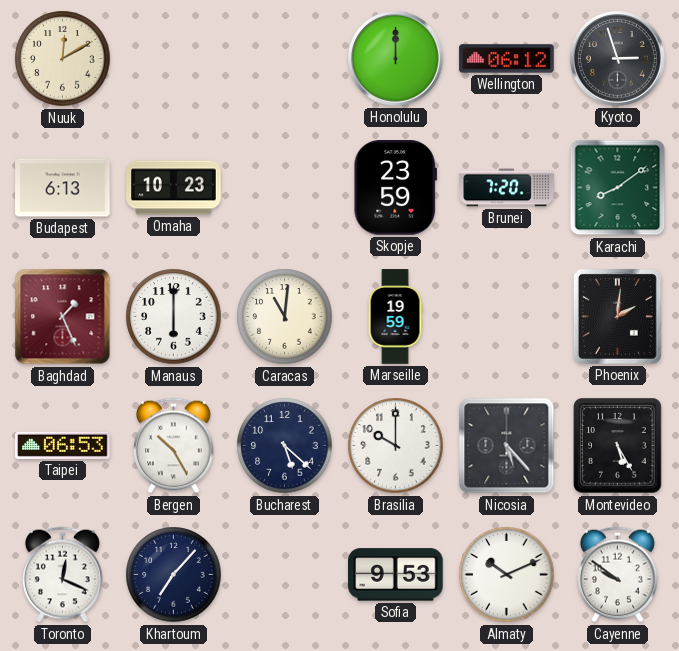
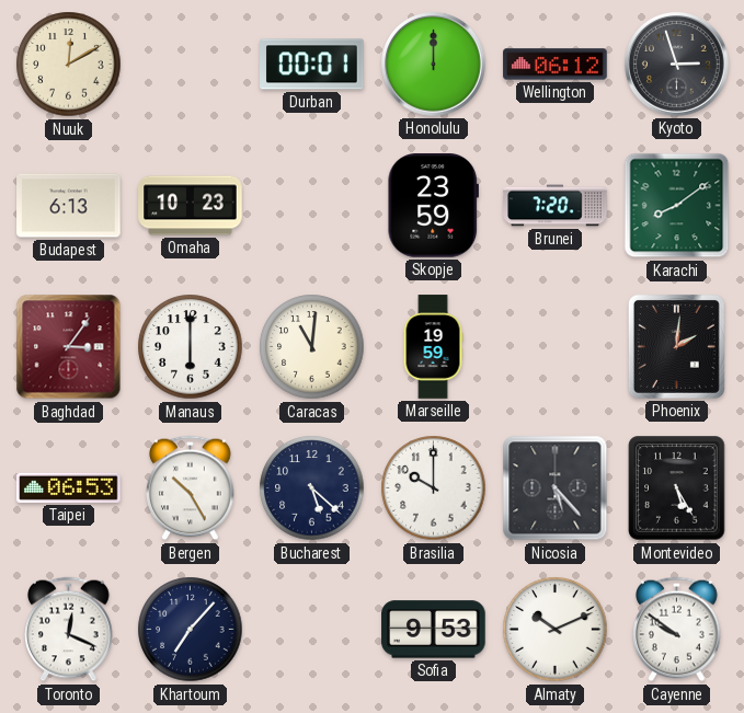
Durban: none -> 00:01 (312, 65)
Baghdad: 1:26 -> 3:06 (69, 347)
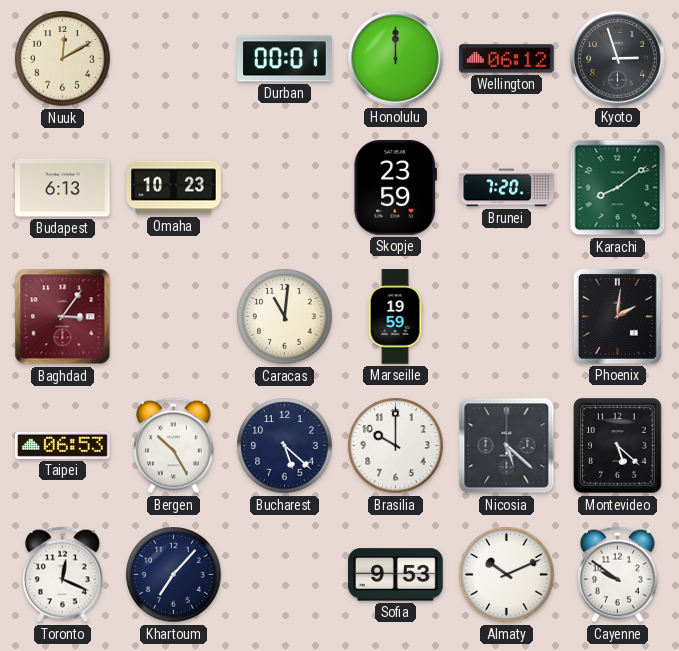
Manaus: 6:00 -> none (191, 347)
Nicosia: 5:23 -> 5:22 (507, 446)
Montevideo: 5:25 -> 5:22 (618, 446)
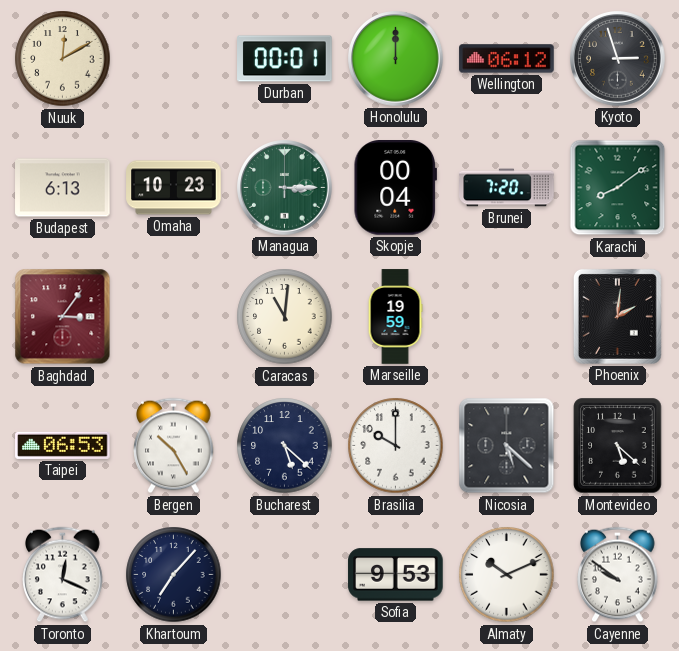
Managua: none -> 3:15 (285, 188)
Skopje: 23:59 -> 00:04 (395, 188)
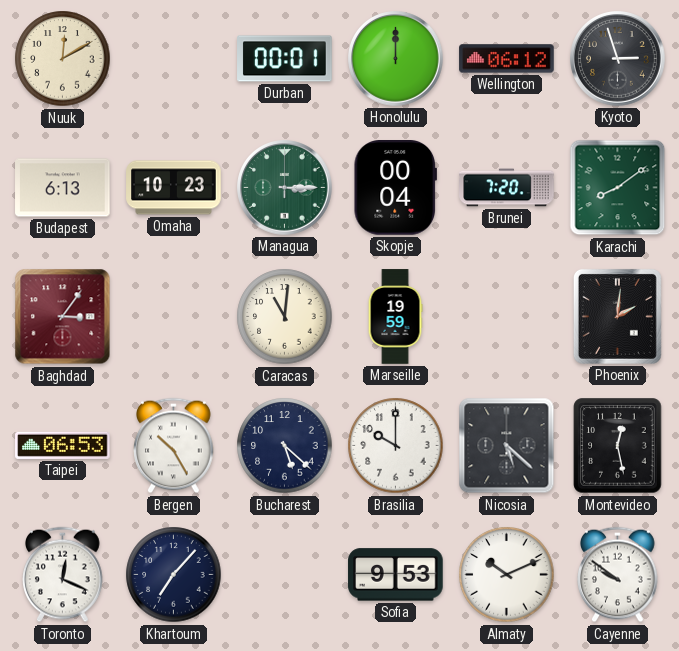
Montevideo: 5:22 -> 12:28 (618, 446)
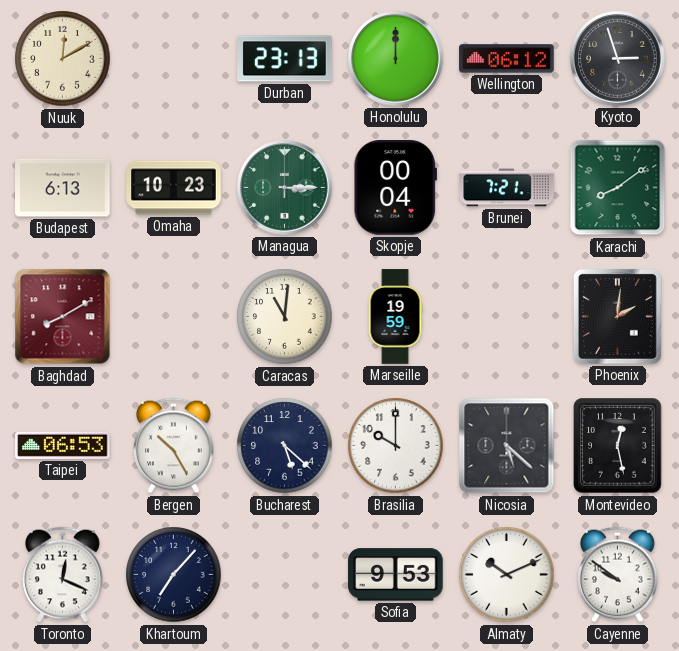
Durban: 00:01 -> 23:13 (285, 59)
Brunei: 7:20 -> 7:21 (507, 188)
Baghdad: 3:06 -> 8:10 (63, 317)
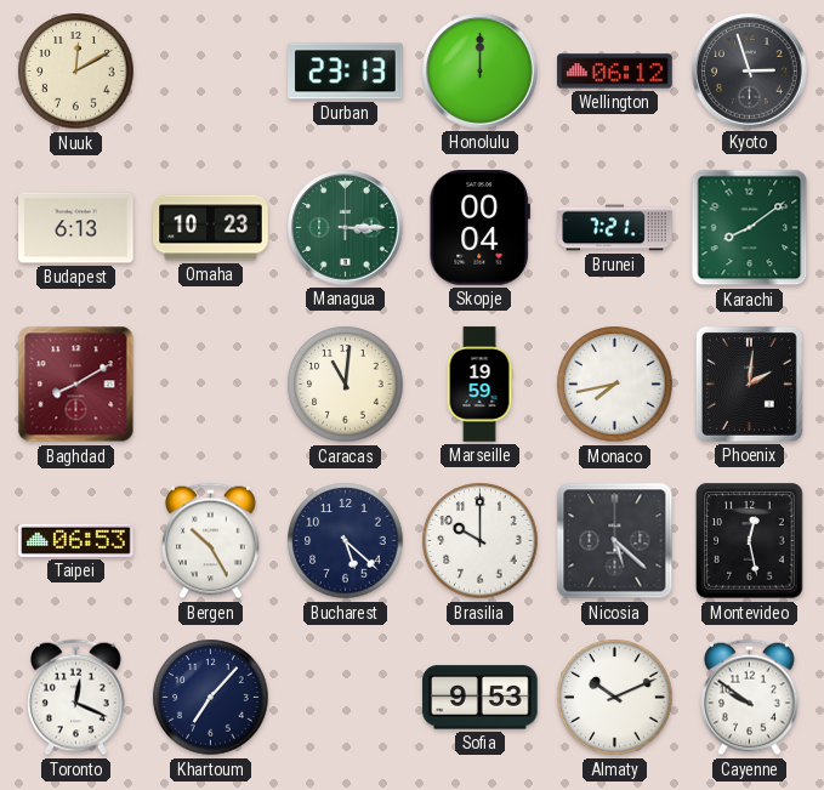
Monaco: none -> 7:43 (615, 385)
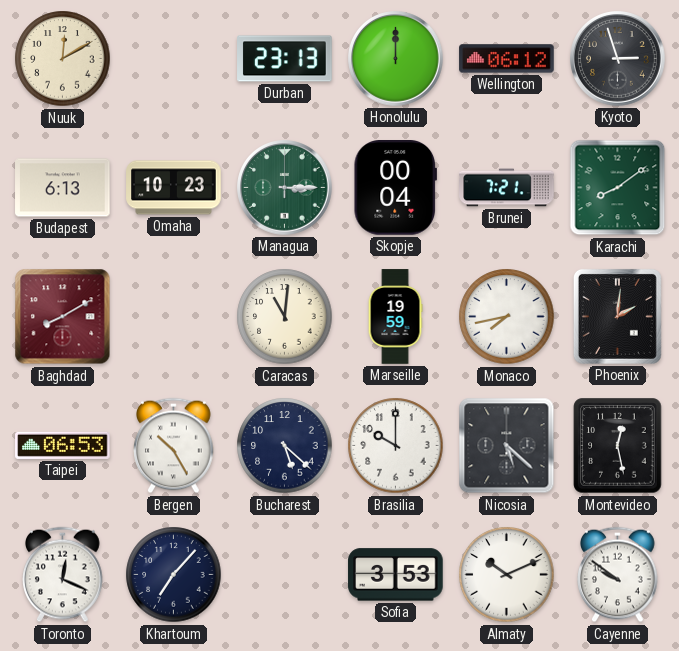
Sofia: 9:53 -> 3:53 (396, 575)
